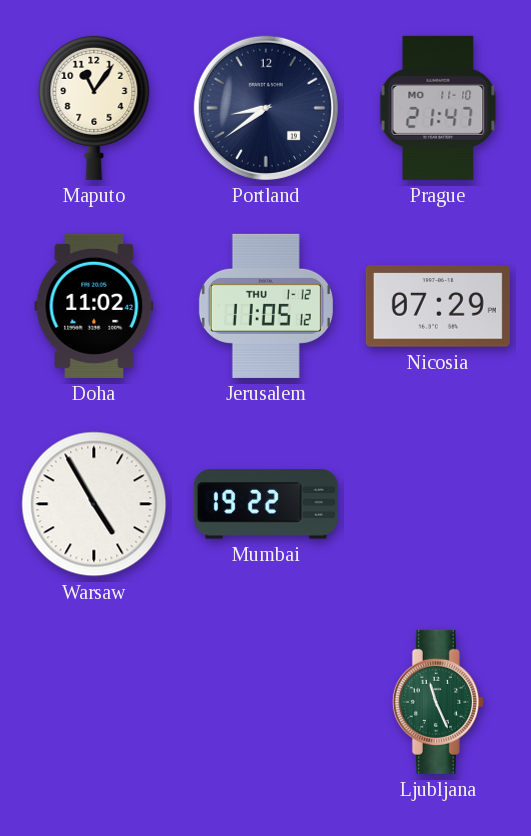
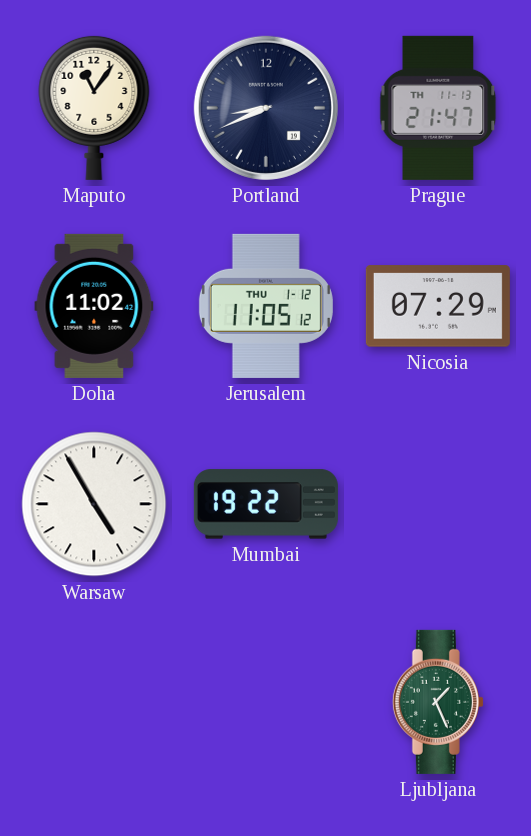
Portland: 8:39 -> 8:41 (266, 108)
Prague date: MO 11-10 -> TH 11-13 (438, 108)
Ljubljana: 11:26 -> 1:26 (438, 702)
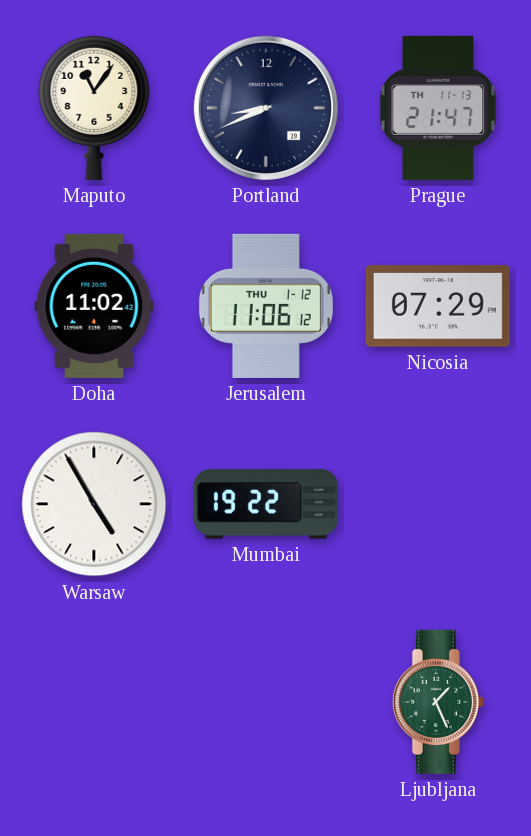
Jerusalem: 11:05 -> 11:06 (266, 306)
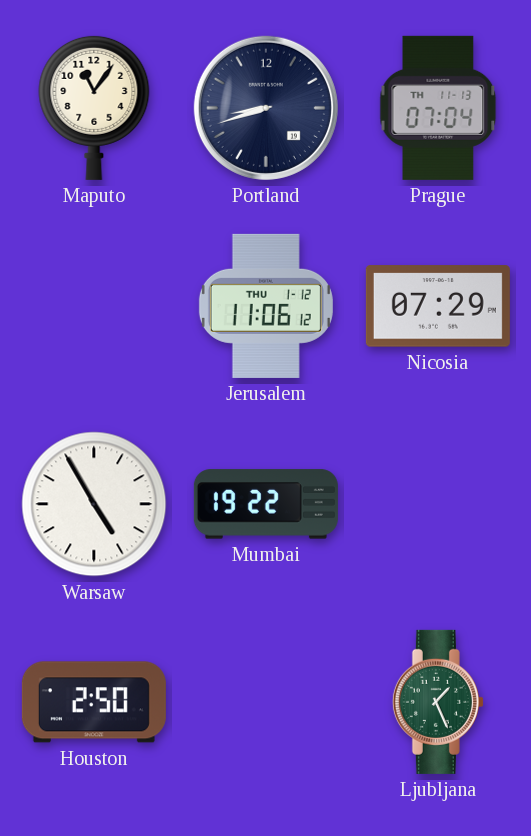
Portland: 8:41 -> 8:42 (266, 108)
Prague: 21:47 -> 07:04 (438, 108)
Doha: 11:02 -> none (94, 306)
Houston: none -> 2:50 (94, 702)
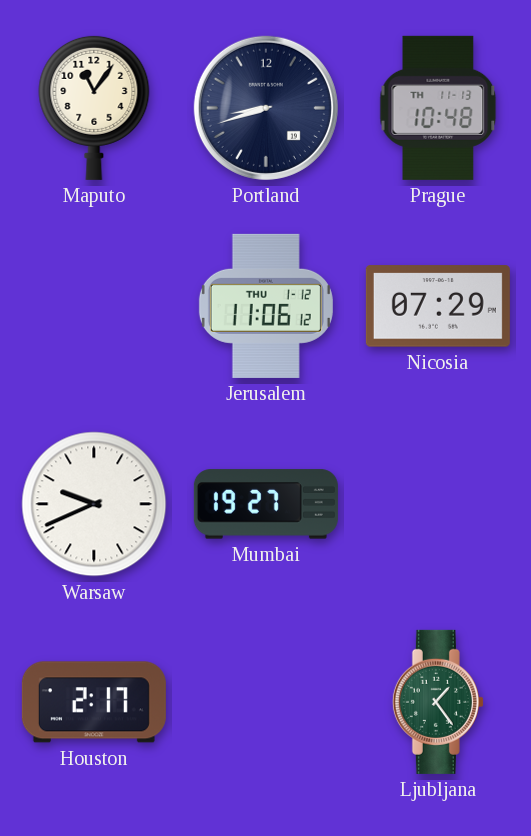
Prague: 07:04 -> 10:48 (438, 108)
Warsaw: 4:55 -> 9:41 (94, 504)
Mumbai: 19:22 -> 19:27 (266, 504)
Houston: 2:50 -> 2:17 (94, 702)
Ljubljana: 1:26 -> 1:24 (438, 702)
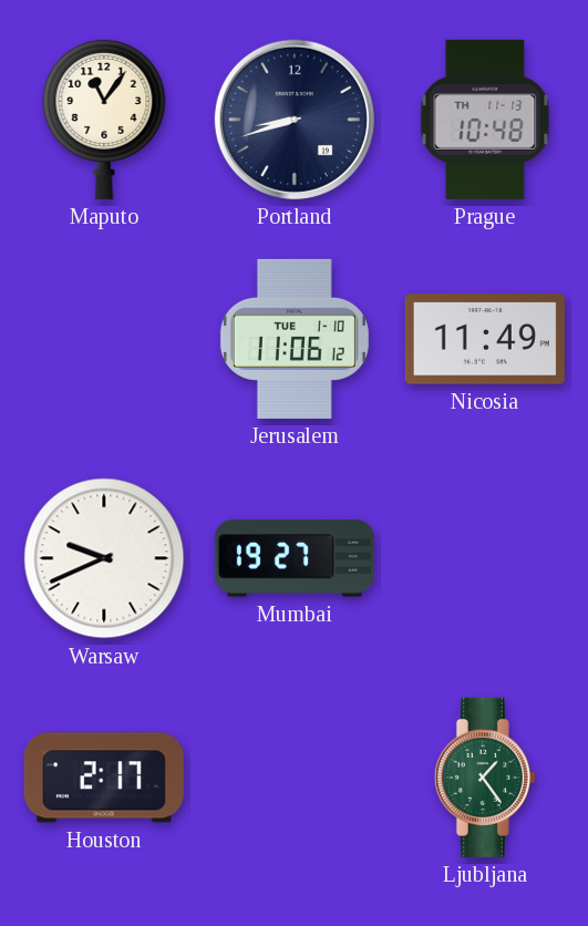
Jerusalem date: THU 1-12 -> TUE 1-10 (295, 339)
Nicosia: 07:29 -> 11:49 (485, 339)
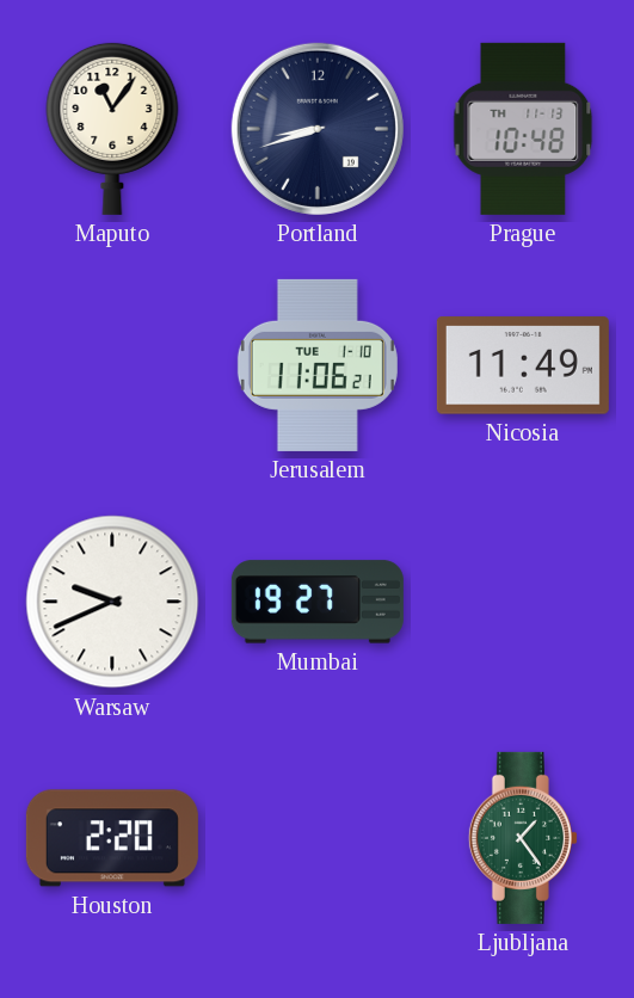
Jerusalem: 11:06:12 -> 11:06:21 (318, 365)
Houston: 2:17 -> 2:20 (112, 838)
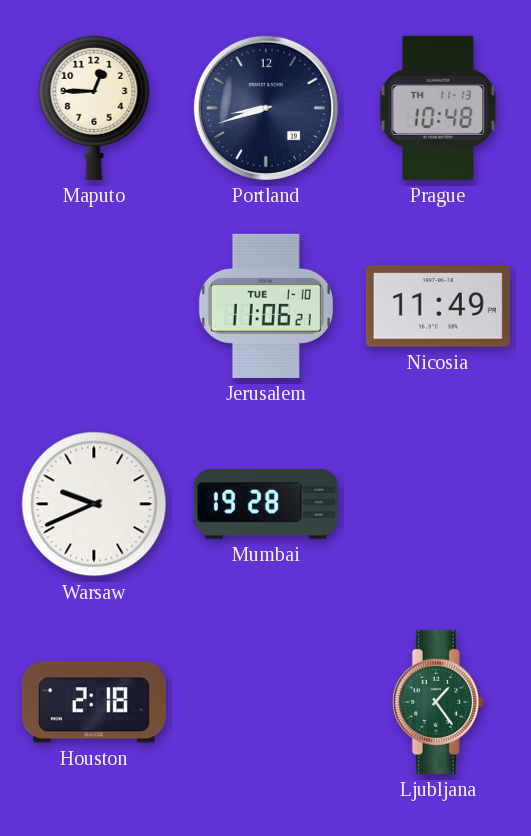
Maputo: 11:06 -> 12:45 (94, 107)
Mumbai: 19:27 -> 19:28 (266, 504)
Houston: 2:20 -> 2:18 (94, 702)
